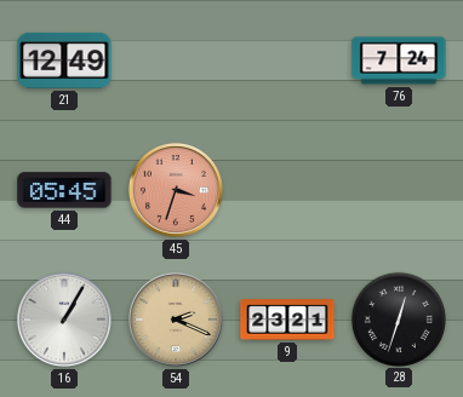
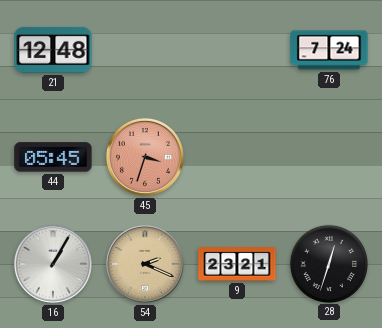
21: 12:49 -> 12:48 (53, 50)
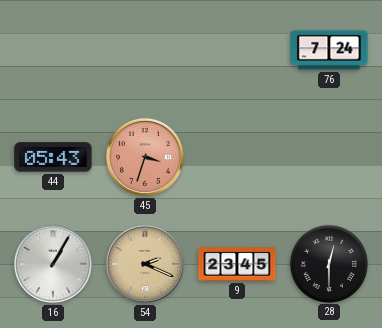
21: 12:48 -> none (53, 50)
44: 05:45 -> 05:43 (53, 157)
9: 23:21 -> 23:45 (237, 264)
28: 12:33 -> 12:30 (328, 263)
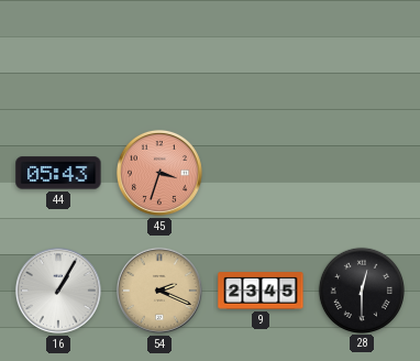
76: 7:24 -> none (329, 50)
